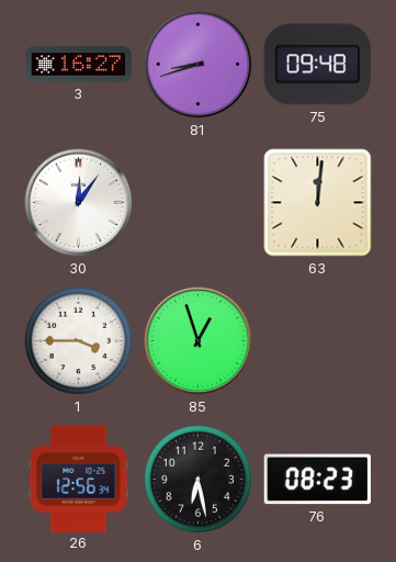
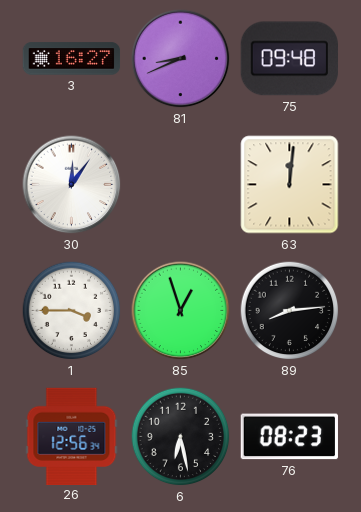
81: 8:42 -> 8:41 (181, 59)
89: none -> 8:14 (290, 311)
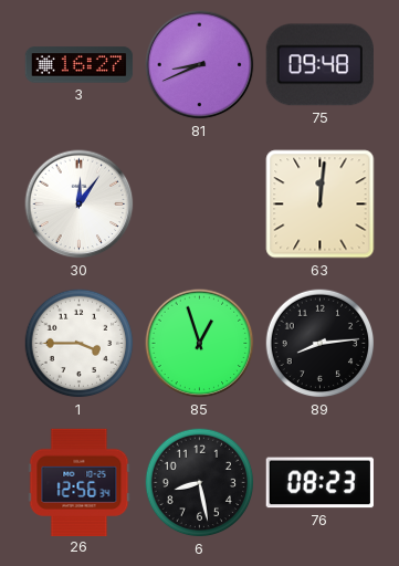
6: 6:28 -> 8:28 (200, 483)
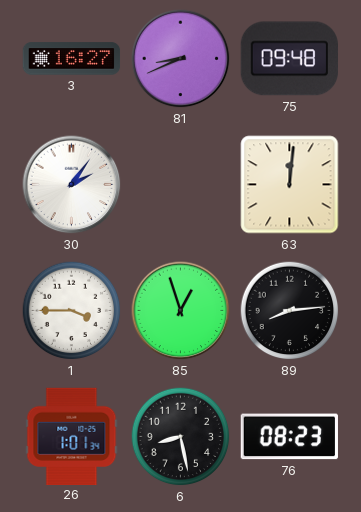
30: 12:06 -> 2:06 (72, 185)
26: 12:56 -> 1:01 (72, 436)
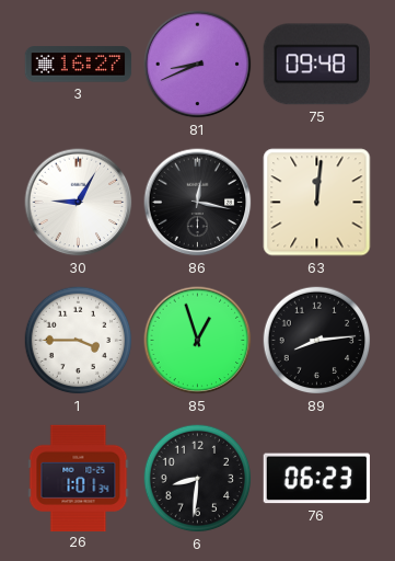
30: 2:06 -> 9:05 (79, 203)
86: none -> 12:17 (198, 203)
6: 8:28 -> 8:31 (198, 479)
76: 08:23 -> 06:23 (316, 479)
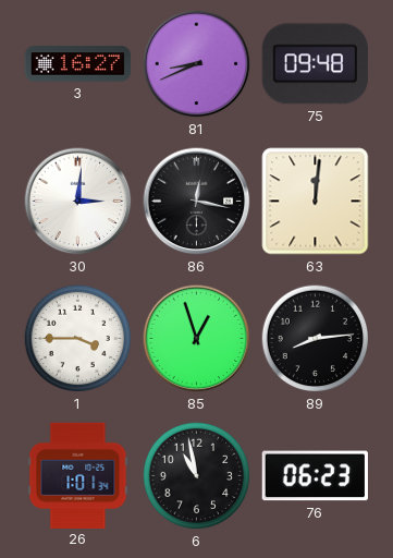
30: 9:05 -> 3:01 (78, 202)
6: 8:31 -> 10:58 (197, 476)
